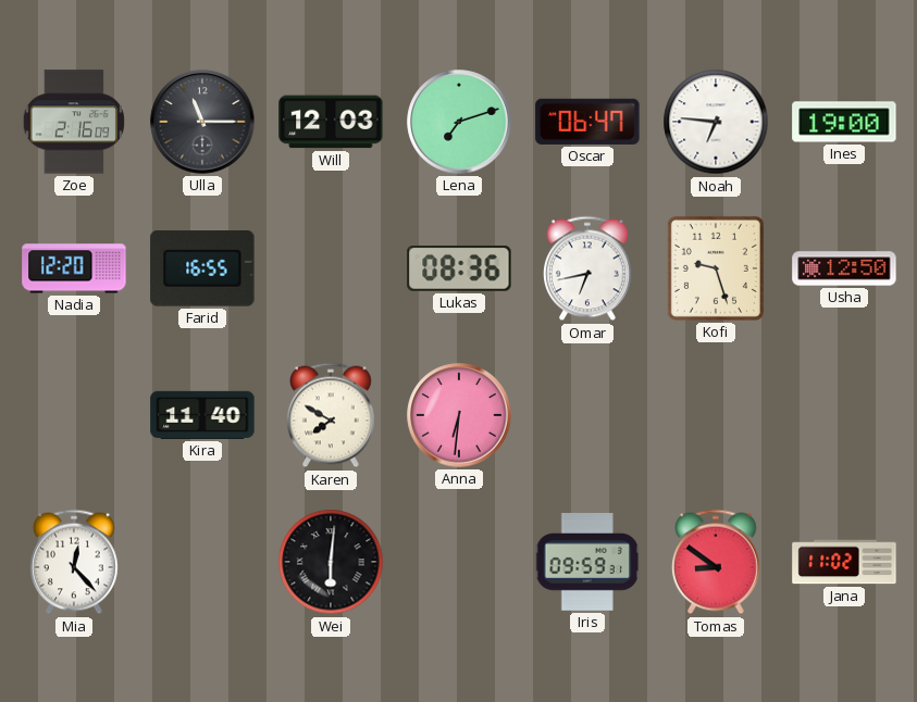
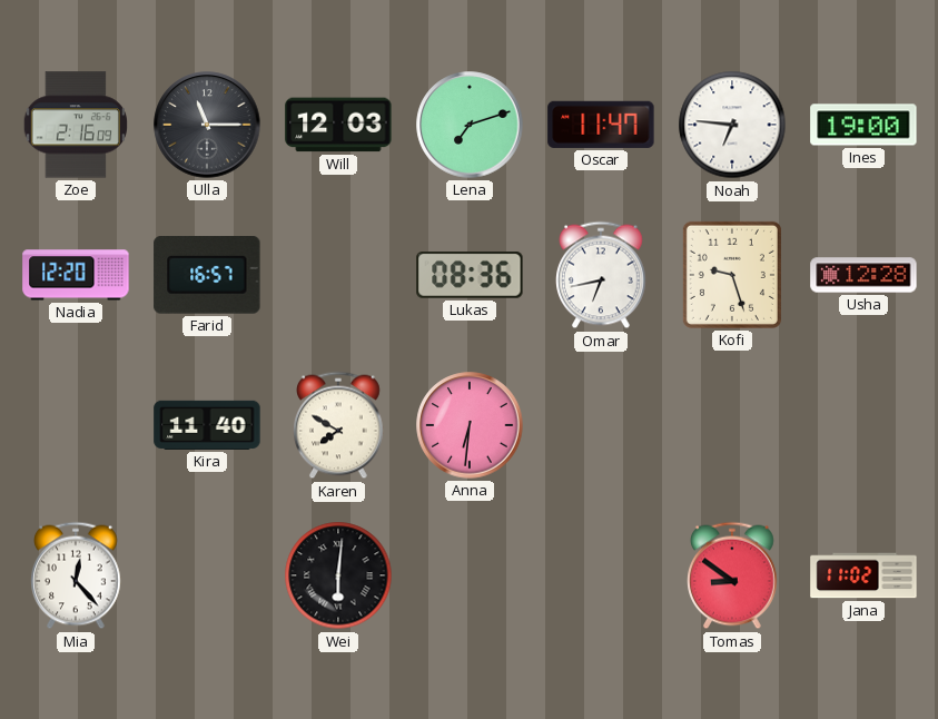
Oscar: 06:47 -> 11:47 (601, 125)
Farid: 16:55 -> 16:57 (207, 276)
Usha: 12:50 -> 12:28 (863, 275)
Iris: 09:59 -> none (587, 562)
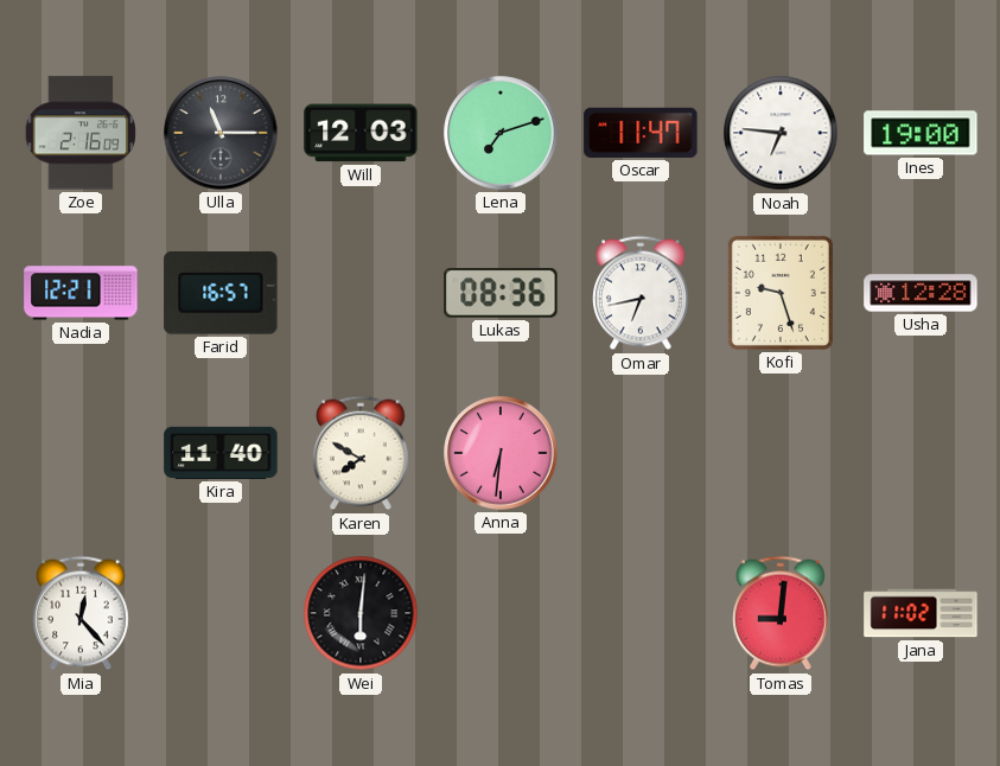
Nadia: 12:20 -> 12:21 (81, 293)
Tomas: 8:51 -> 9:01 (782, 613)
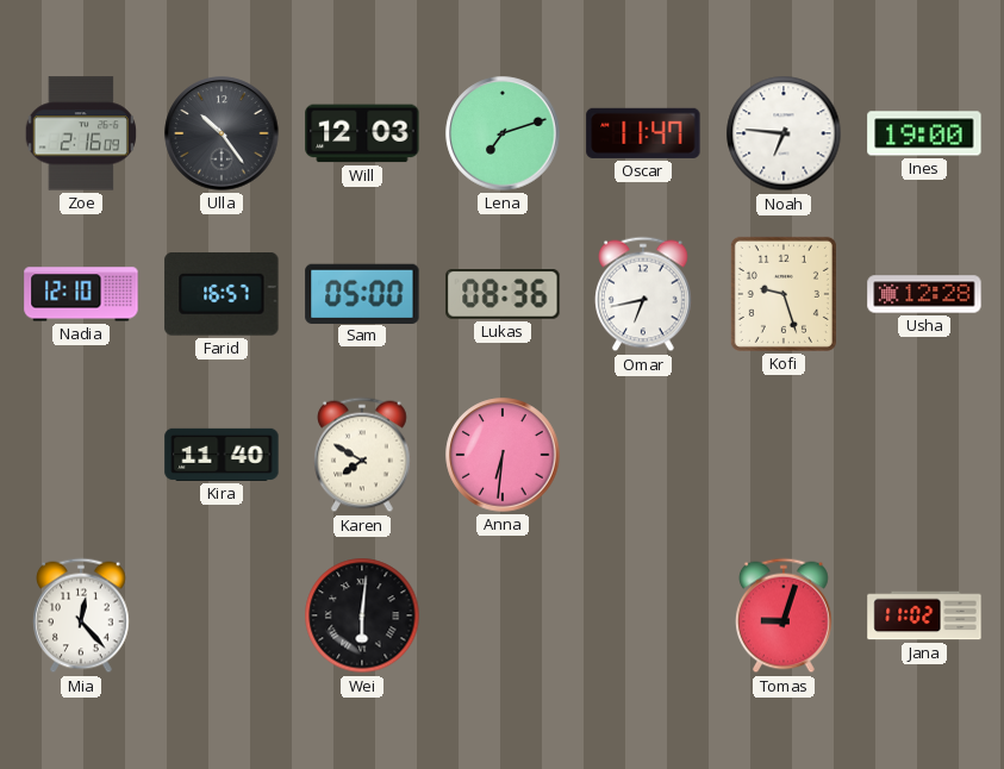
Ulla: 11:15 -> 10:24 (222, 133)
Nadia: 12:21 -> 12:10 (81, 294)
Sam: none -> 05:00 (362, 293)
Tomas: 9:01 -> 9:03 (785, 615)
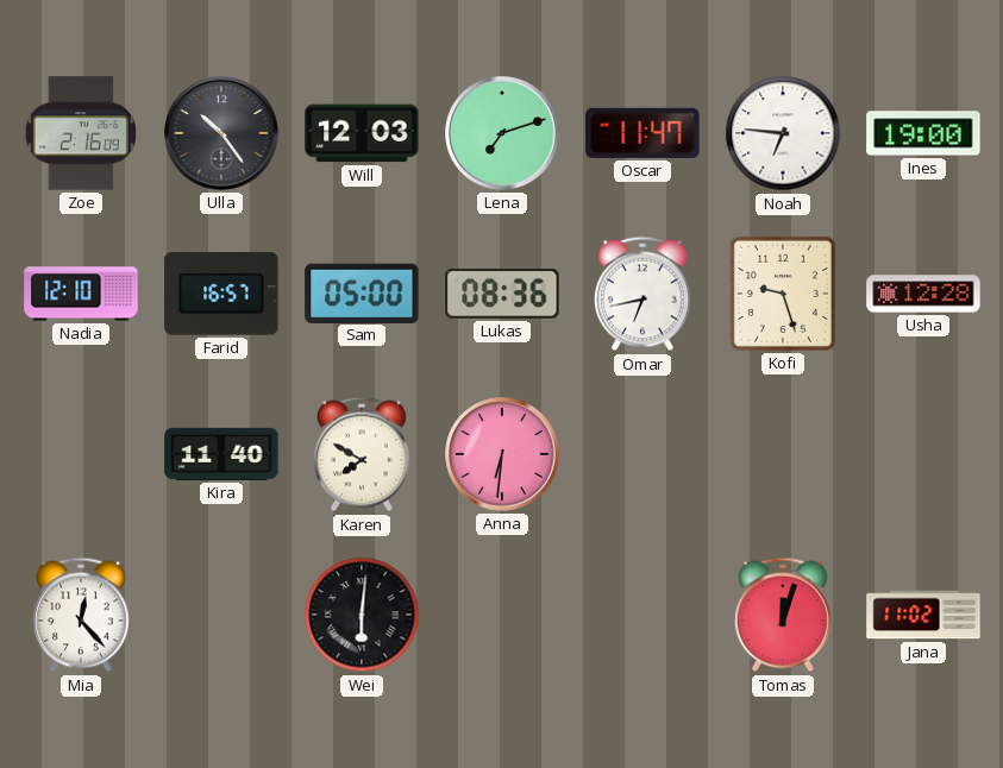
Tomas: 9:03 -> 12:03 (784, 615)
